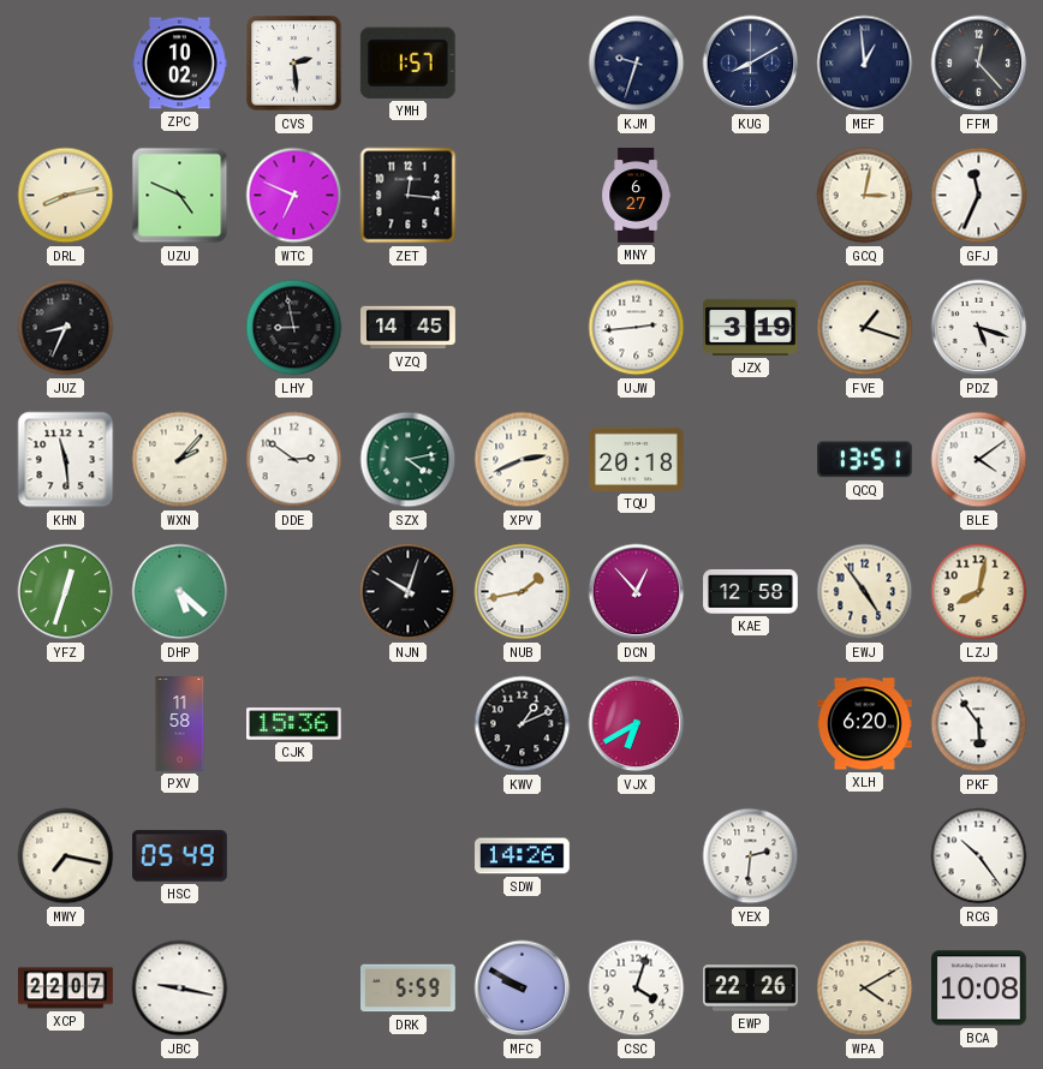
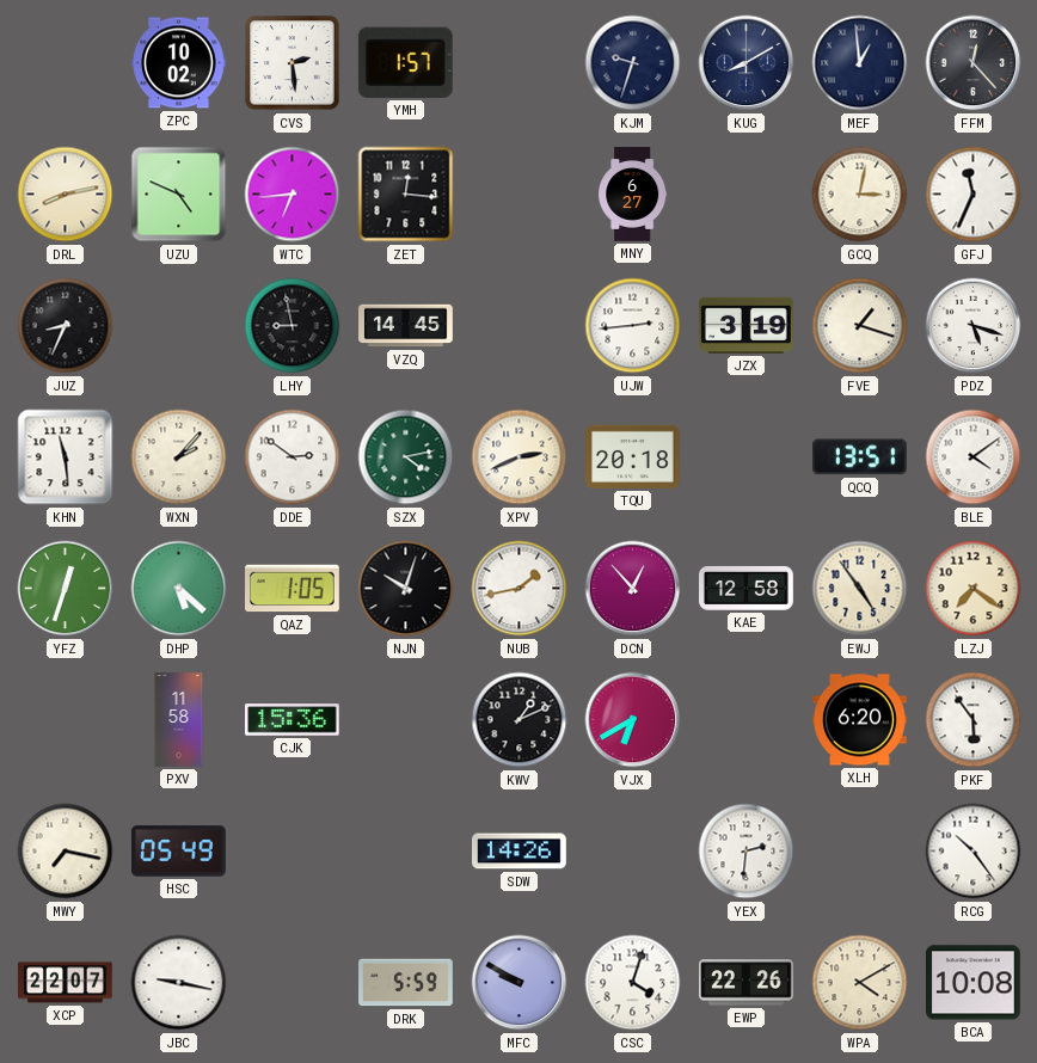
WTC: 6:49 -> 6:44 (293, 195)
QAZ: none -> 1:05 (293, 589)
LZJ: 8:02 -> 7:21 (974, 589)
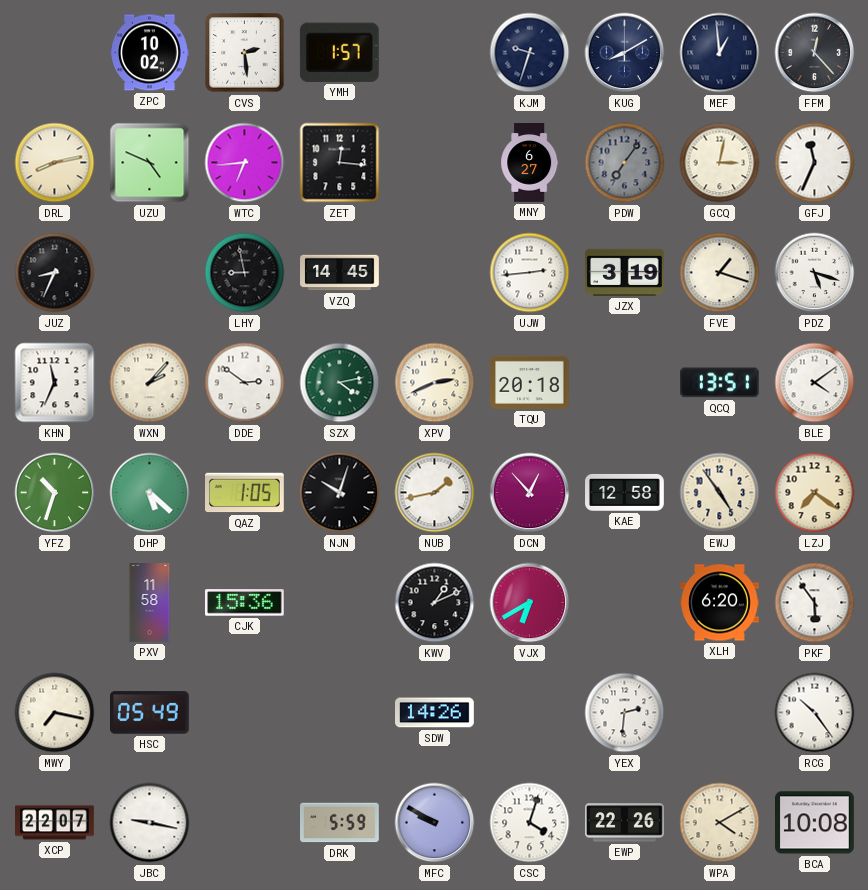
PDW: none -> 7:06 (625, 163)
KHN: 11:29 -> 11:34 (55, 383)
YFZ: 12:33 -> 10:33 (55, 493)
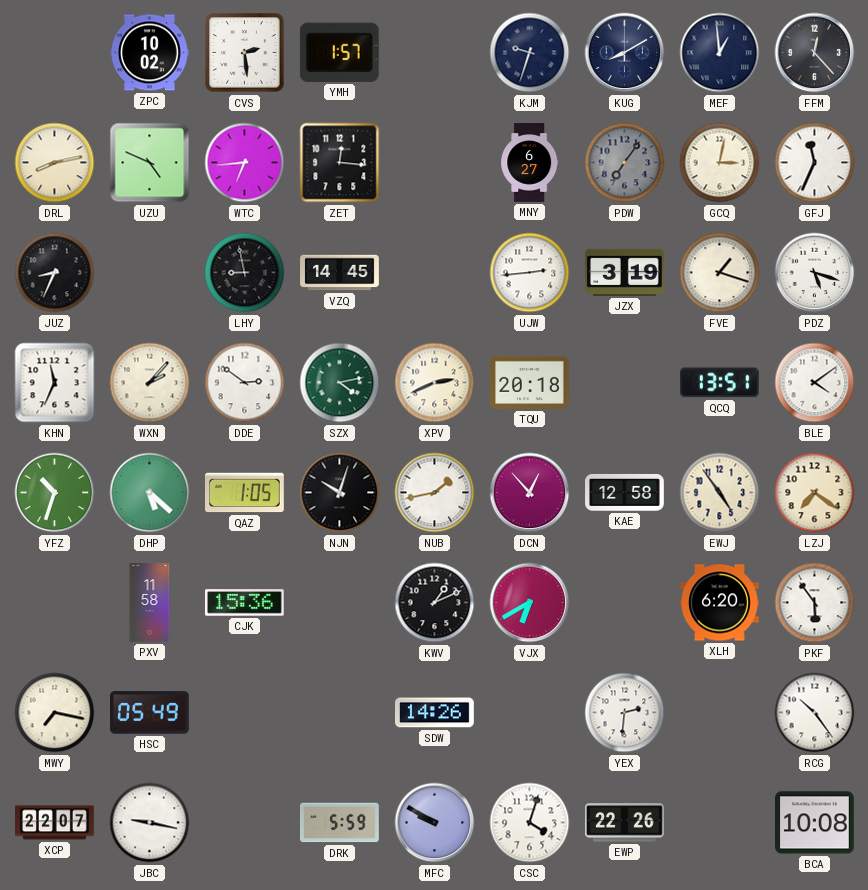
WPA: 4:10 -> none (720, 823)
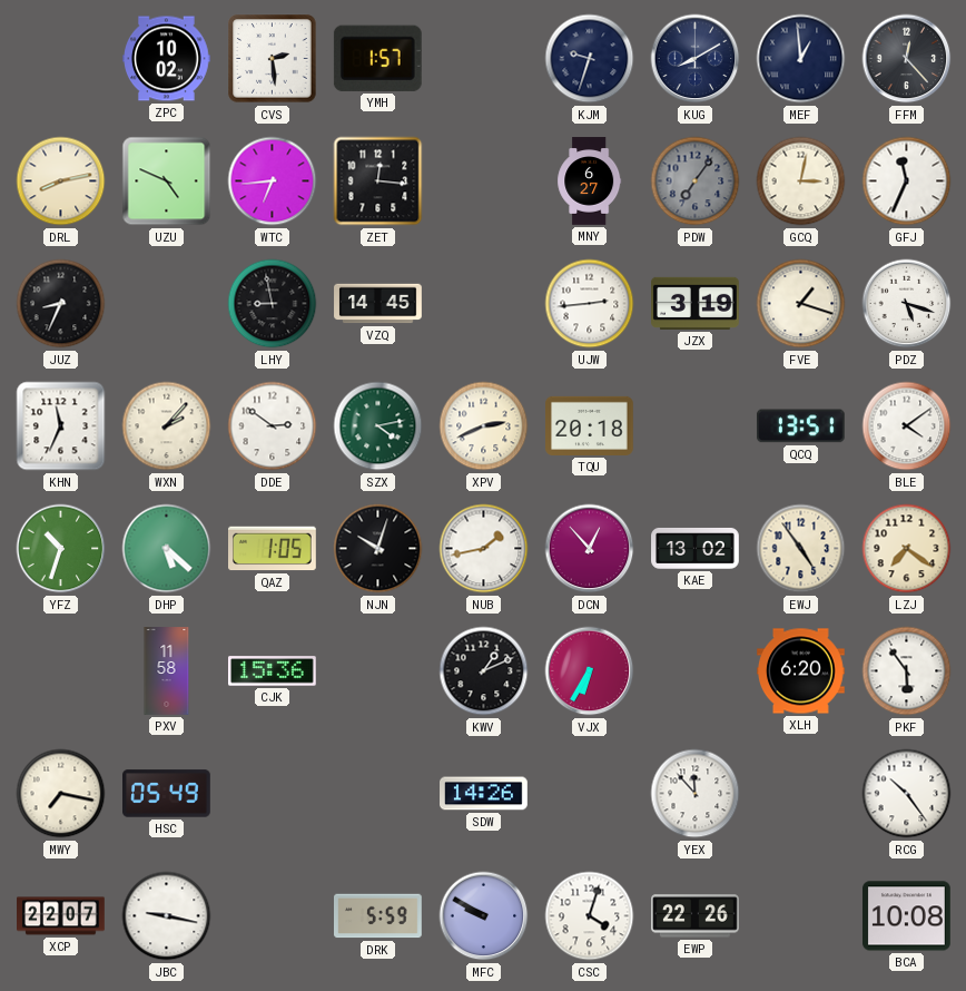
KAE: 12:58 -> 13:02 (696, 548)
VJX: 6:40 -> 6:35 (590, 671)
YEX: 2:31 -> 11:53 (696, 794)
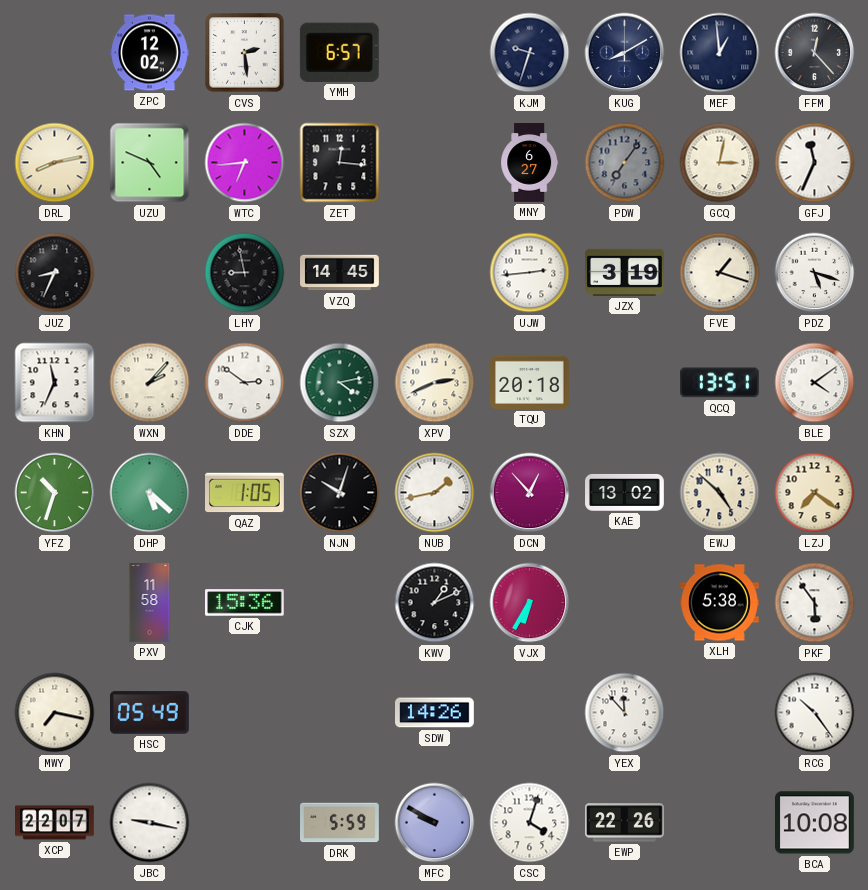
ZPC: 10:02 -> 12:02 (150, 53)
YMH: 1:57 -> 6:57 (339, 52)
EWJ: 4:54 -> 4:52 (720, 493)
XLH: 6:20 -> 5:38 (720, 603)
